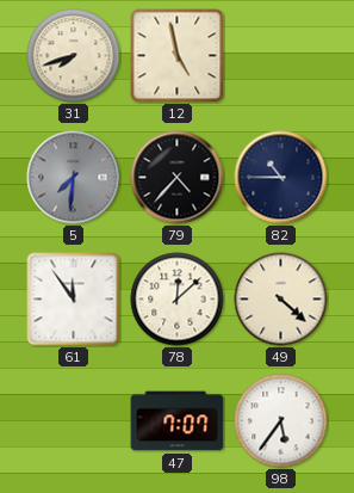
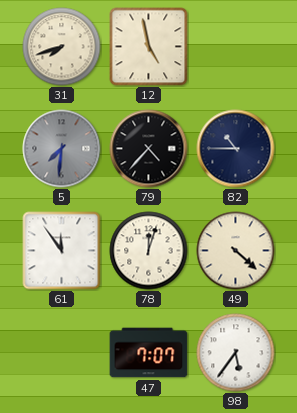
78: 12:08 -> 12:03 (149, 251)
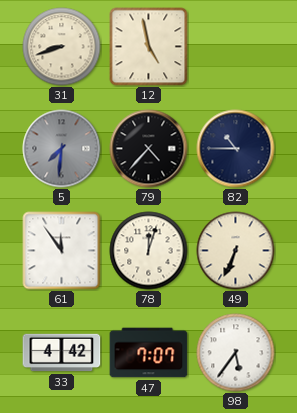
31: 7:42 -> 8:42 (62, 47)
49: 4:22 -> 6:34 (236, 251)
33: none -> 4:42 (62, 353)
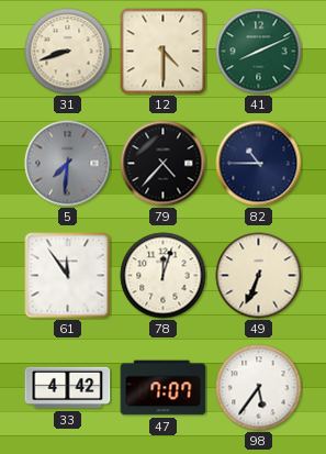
12: 4:58 -> 4:30 (164, 52)
41: none -> 8:11 (259, 52)
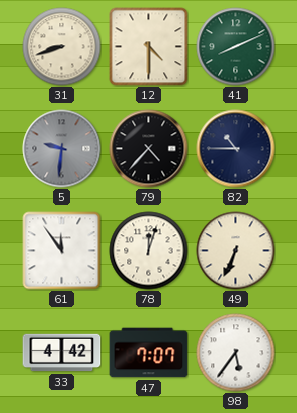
5: 7:31 -> 9:31 (62, 149)
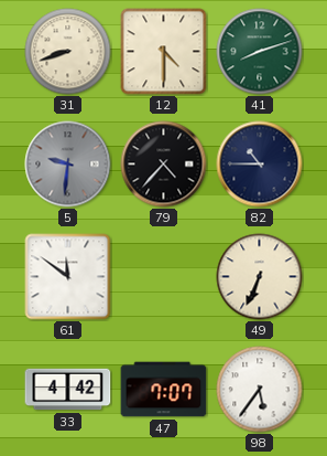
41: 8:11 -> 8:12 (260, 52)
61: 11:54 -> 11:51 (68, 277)
78: 12:03 -> none (149, 251)
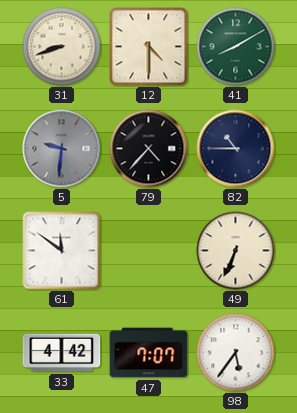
41: 8:12 -> 8:10 (236, 47)
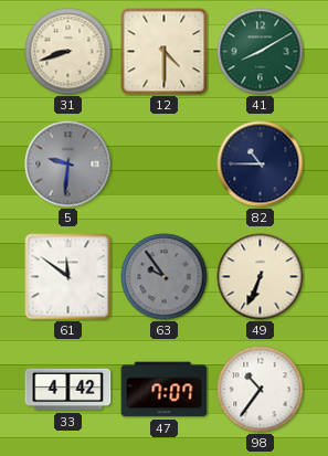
79: 4:37 -> none (149, 149)
63: none -> 9:54 (165, 277)
98: 5:36 -> 10:36 (261, 390)
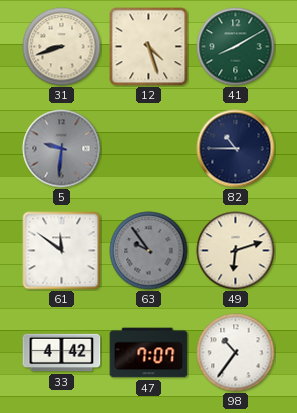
12: 4:30 -> 4:27 (149, 47)
49: 6:34 -> 6:12 (236, 251)
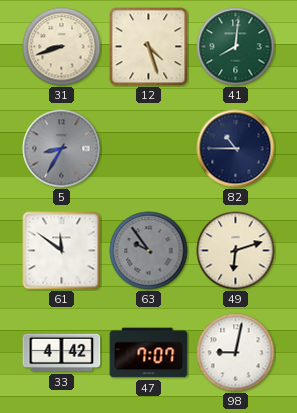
41: 8:10 -> 8:01 (236, 47)
5: 9:31 -> 8:35 (62, 149)
98: 10:36 -> 9:02 (236, 353)
